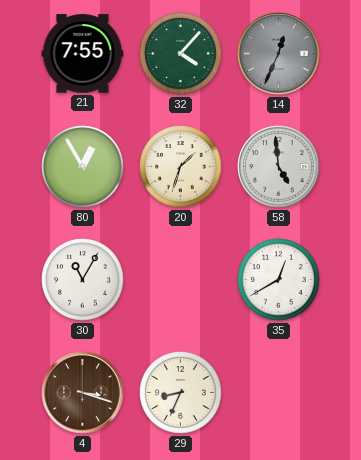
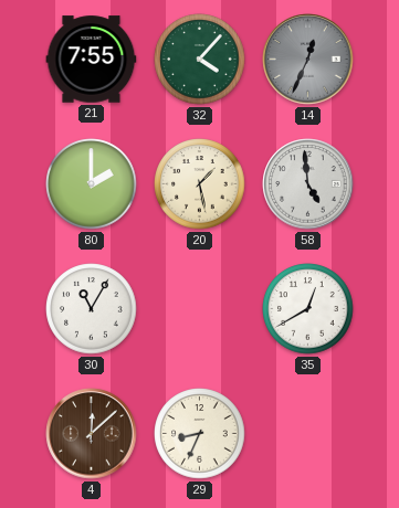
80: 12:55 -> 2:00 (92, 184)
20: 1:33 -> 1:28 (200, 184)
4: 3:18 -> 12:08 (92, 434)
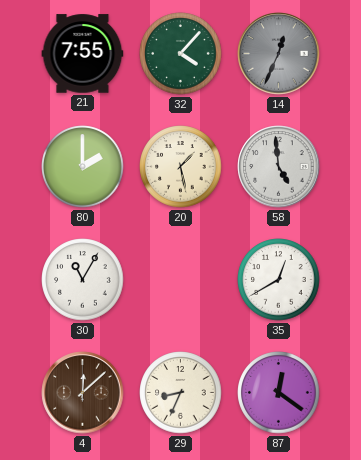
87: none -> 12:21 (279, 393)
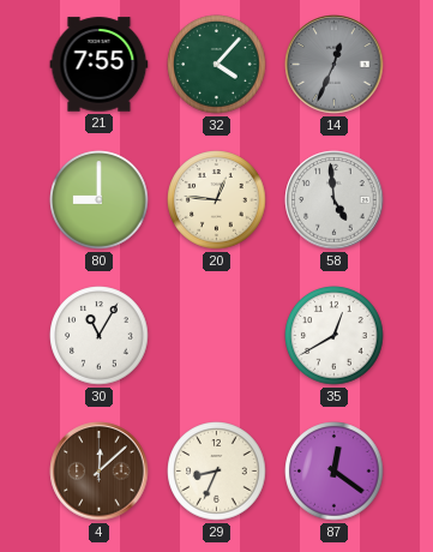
80: 2:00 -> 9:00 (100, 200)
20: 1:28 -> 12:46 (217, 200)
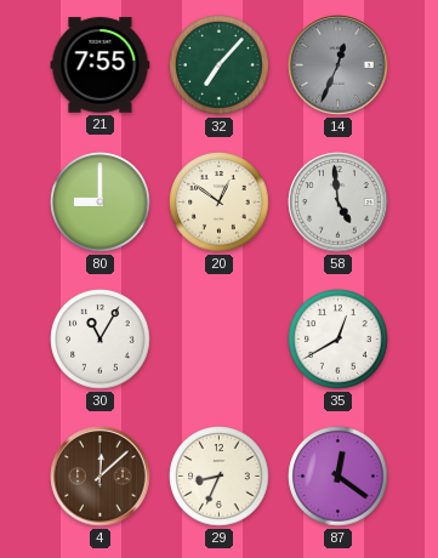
32: 4:07 -> 7:07 (220, 66)
20: 12:46 -> 12:51 (220, 203)
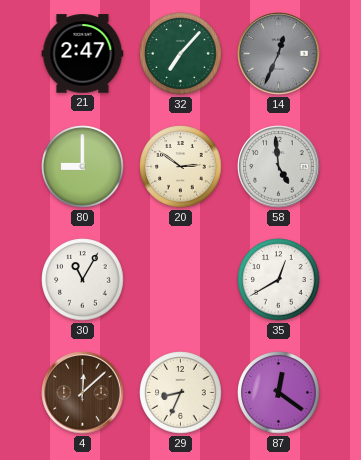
21: 7:55 -> 2:47 (83, 54)
20: 12:51 -> 2:51 (181, 167)
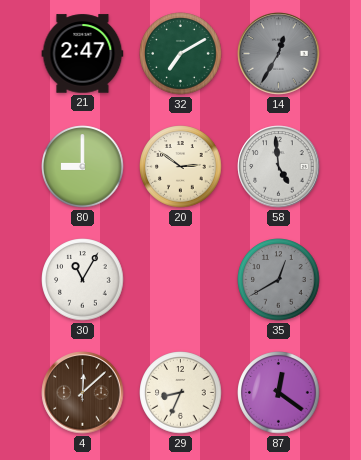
32: 7:07 -> 7:10 (181, 54)
14: 12:34 -> 12:35 (279, 54)
35 dial: white -> grey (279, 280)
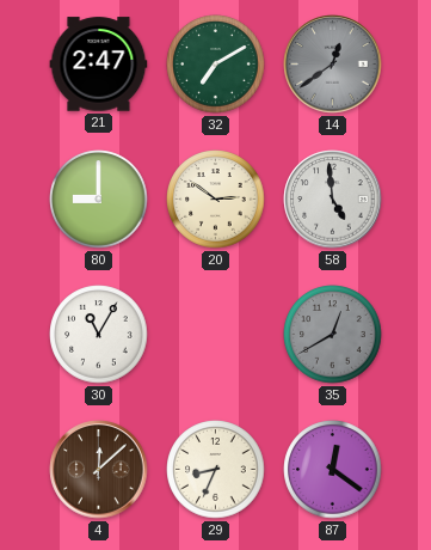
14: 12:35 -> 12:39 (333, 65)
